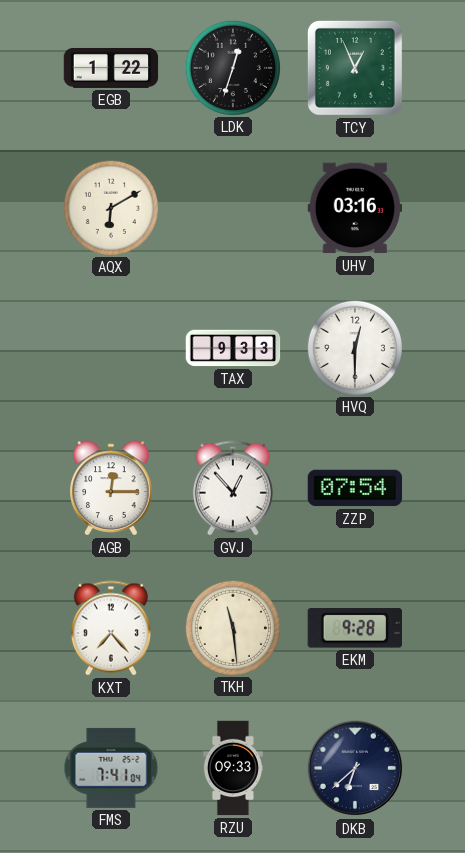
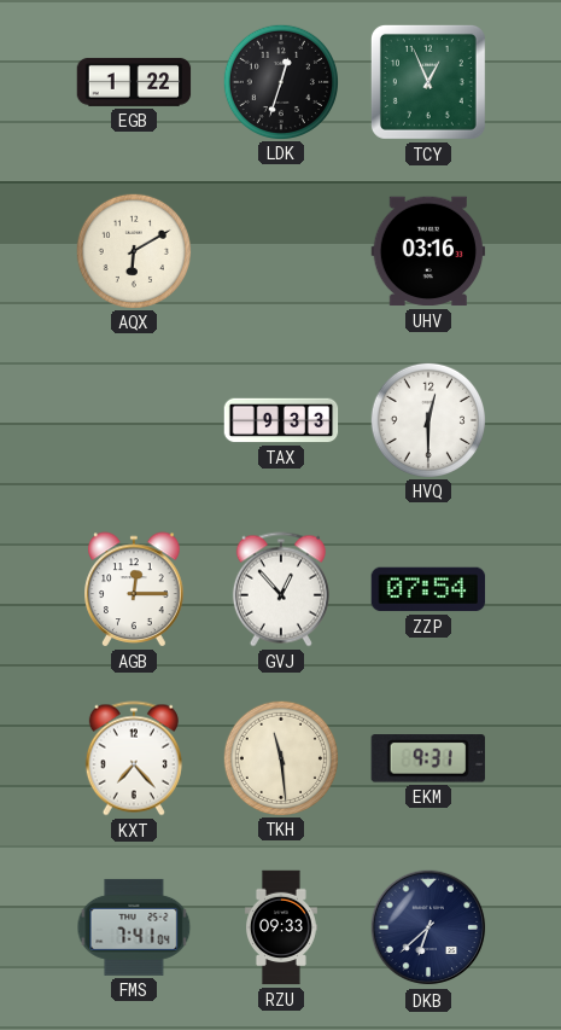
EKM: 9:28 -> 9:31 (428, 758)
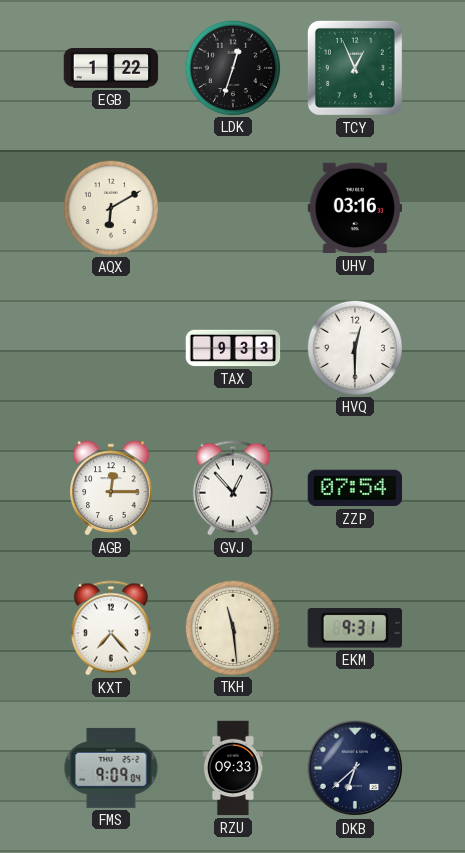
FMS: 7:41 -> 9:09 (111, 768)
